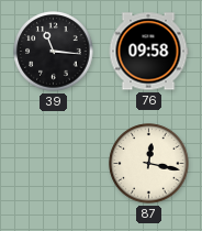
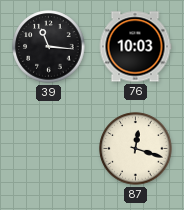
76: 09:58 -> 10:03 (135, 47)
87: 12:17 -> 12:18 (136, 149)
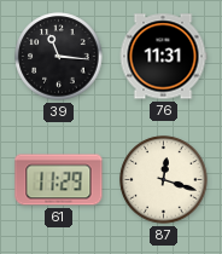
76: 10:03 -> 11:31 (163, 57)
61: none -> 11:29 (59, 180)
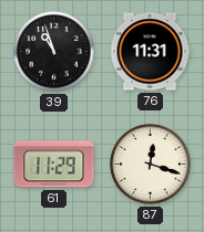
39: 11:16 -> 10:57 (54, 52)
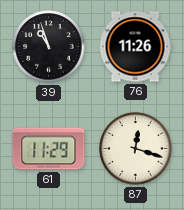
76: 11:31 -> 11:26 (135, 47)
